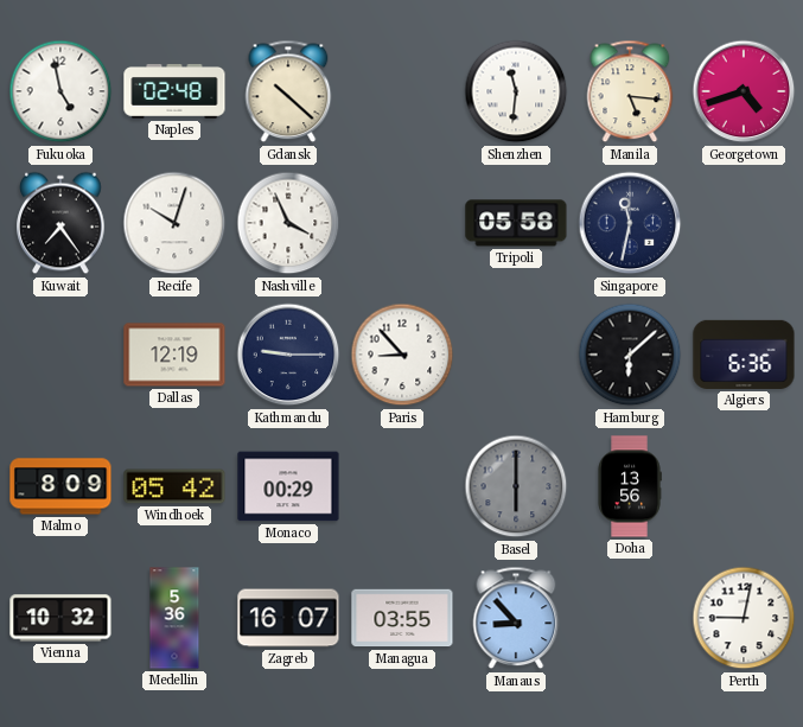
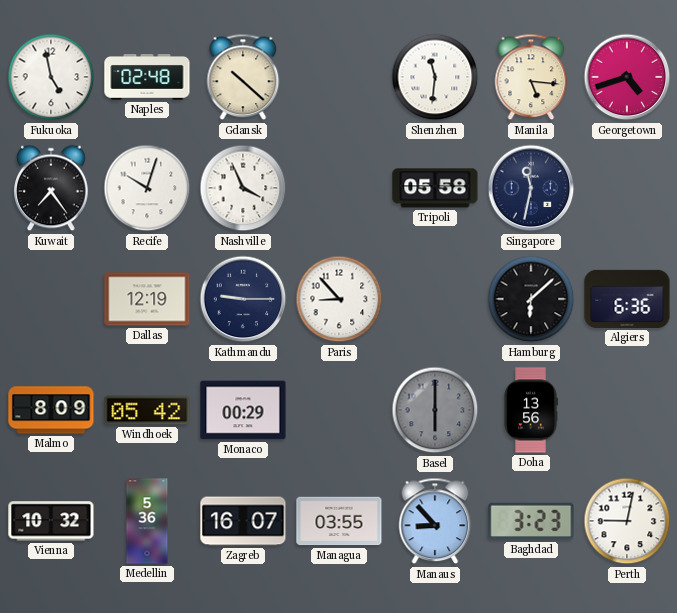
Baghdad: none -> 3:23 (531, 521)
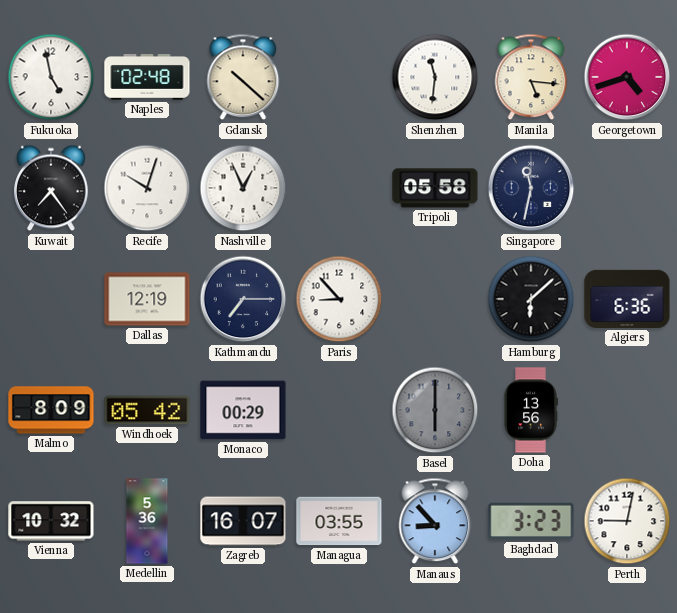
Nashville: 3:56 -> 12:56 (243, 188)
Kathmandu: 9:15 -> 7:15 (243, 299)
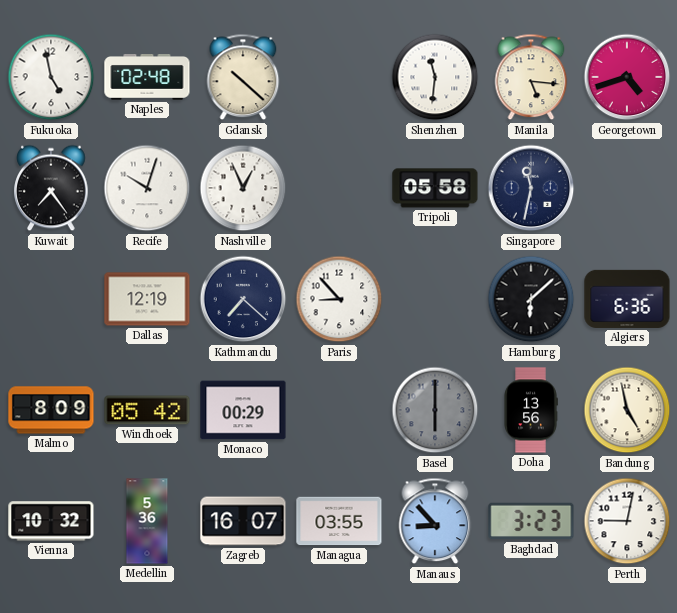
Kathmandu: 7:15 -> 7:22 (243, 299)
Bandung: none -> 4:58 (627, 410)
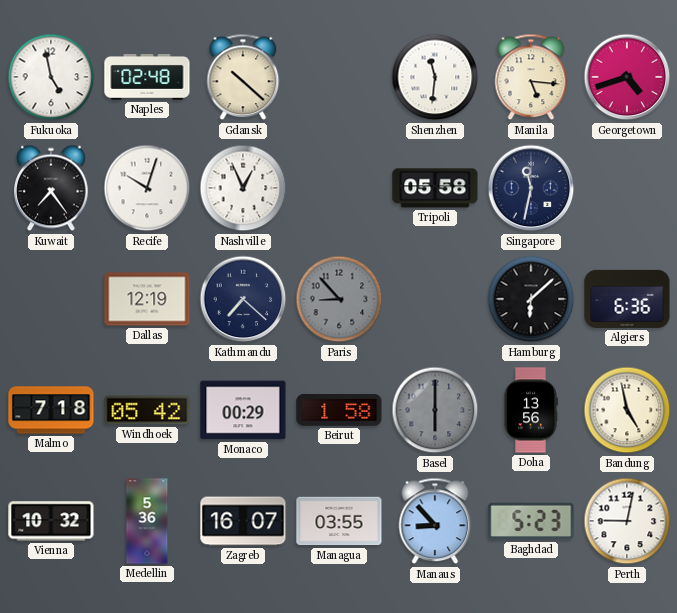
Paris dial: white -> grey (339, 299)
Malmo: 8:09 -> 7:18 (51, 410)
Beirut: none -> 1:58 (339, 411)
Baghdad: 3:23 -> 5:23 (531, 521)
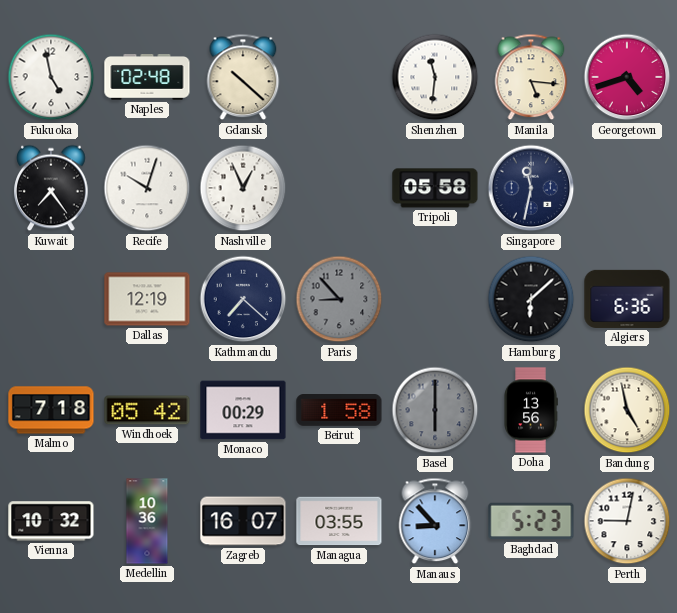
Medellin: 5:36 -> 10:36 (147, 521)
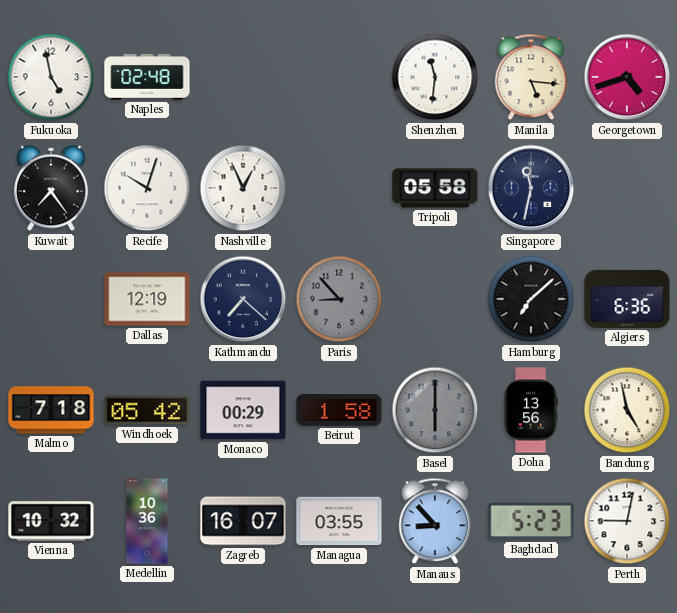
Gdansk: 10:22 -> none (243, 77)
Hamburg: 6:08 -> 7:08 (531, 299)
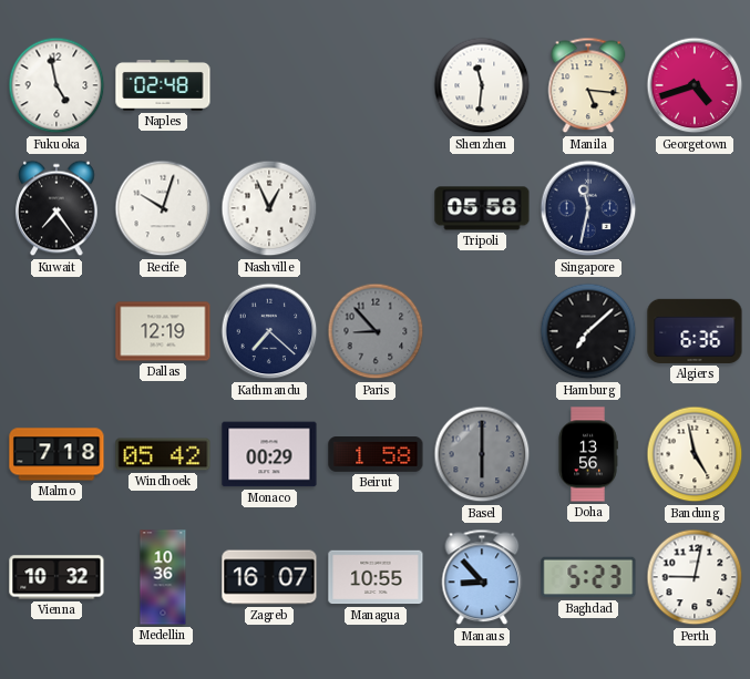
Managua: 03:55 -> 10:55 (376, 577)
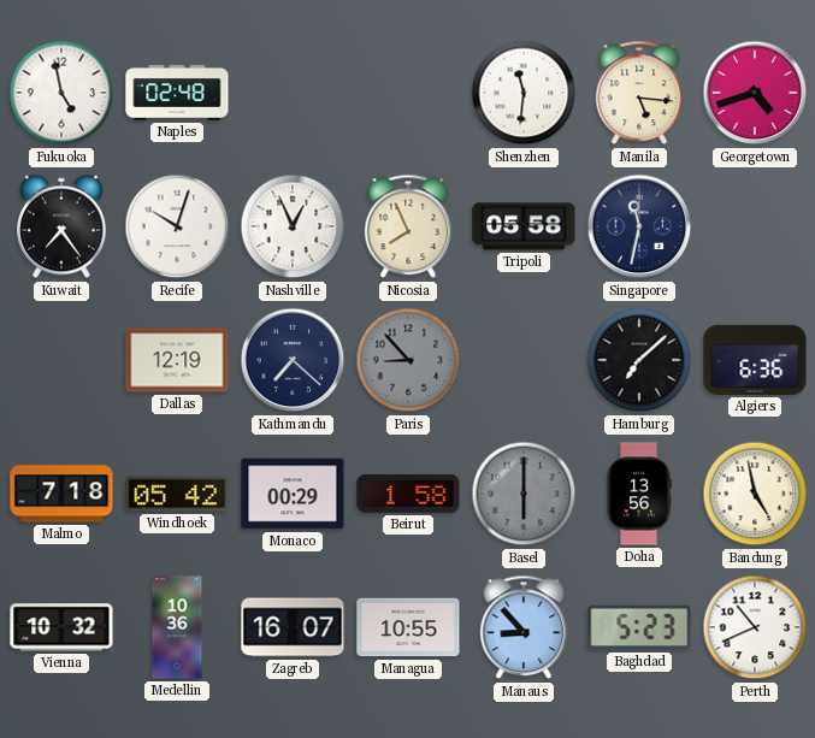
Nicosia: none -> 7:56 (408, 226)
Perth: 9:02 -> 10:41 (755, 627)
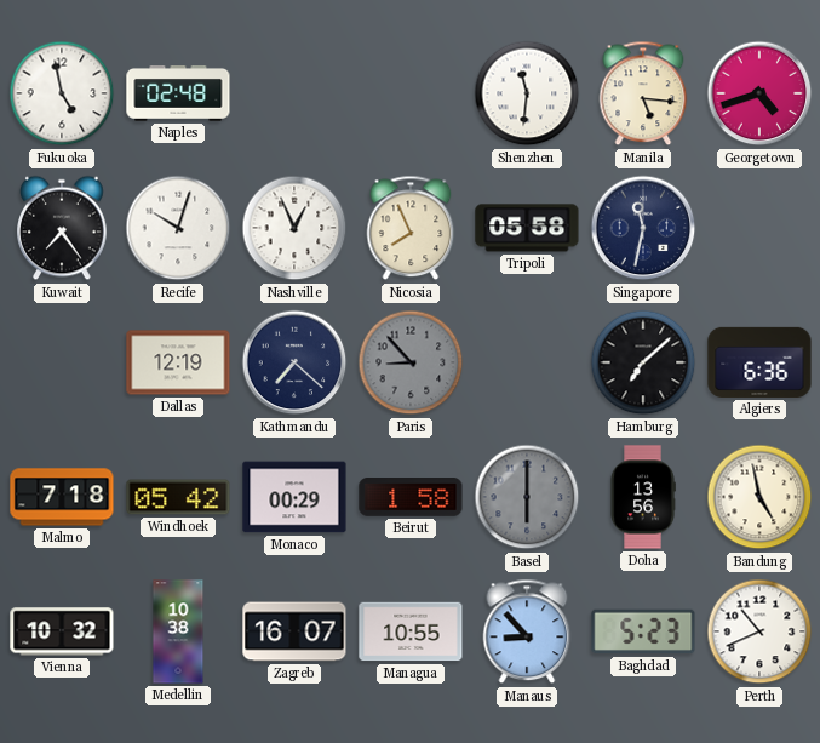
Medellin: 10:36 -> 10:38 (178, 631)
